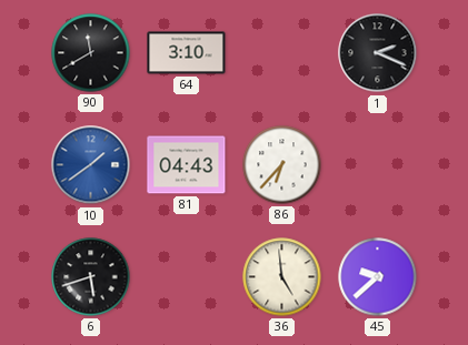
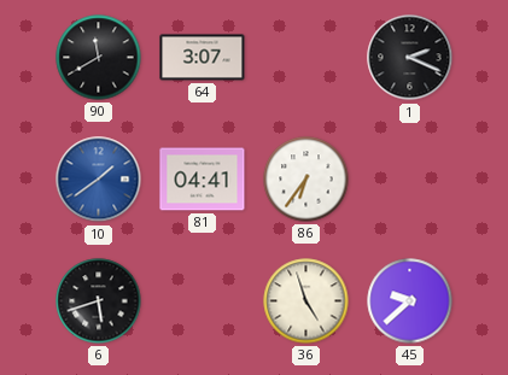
64: 3:10 -> 3:07 (203, 58)
81: 04:43 -> 04:41 (203, 180)
86: 6:37 -> 6:36 (306, 180)
36: 4:59 -> 4:57 (306, 301)
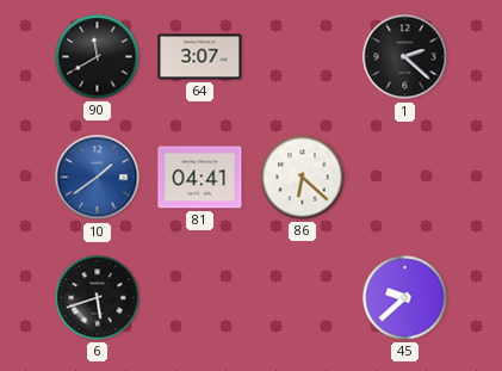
1: 2:19 -> 2:22 (405, 57)
86: 6:36 -> 6:22 (303, 178)
36: 4:57 -> none (306, 301)
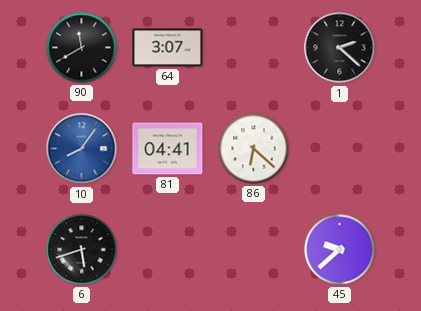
10: 1:39 -> 8:06 (82, 149)
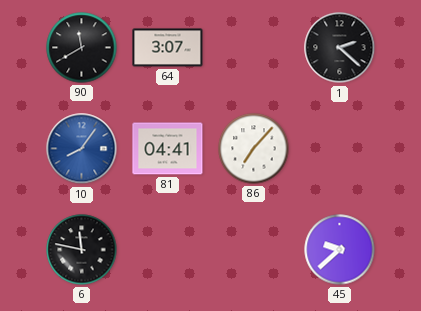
86: 6:22 -> 7:07 (254, 149)
6: 5:42 -> 11:47 (82, 250)
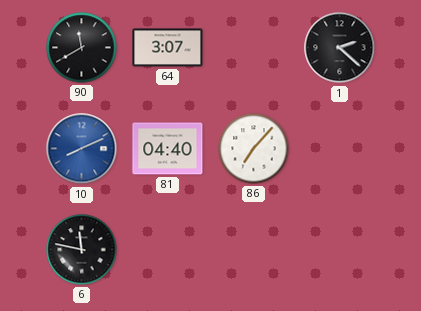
10: 8:06 -> 8:11 (82, 149)
81: 04:41 -> 04:40 (168, 149)
45: 9:38 -> none (340, 250)
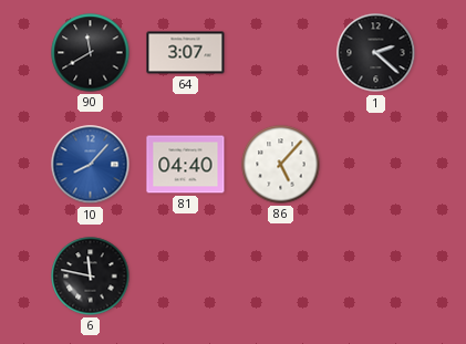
10: 8:11 -> 8:07 (91, 165)
86: 7:07 -> 5:07 (281, 165)
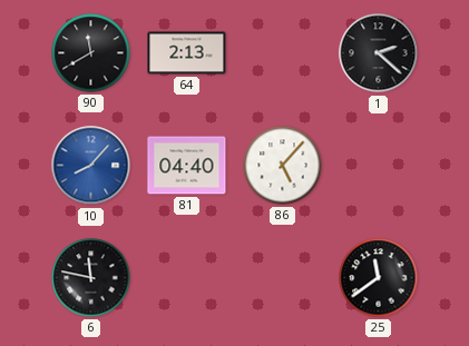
64: 3:07 -> 2:13 (187, 53)
25: none -> 11:39 (379, 278)
